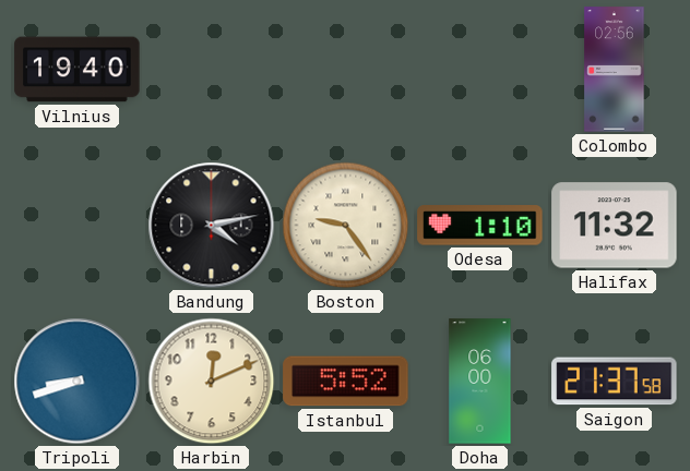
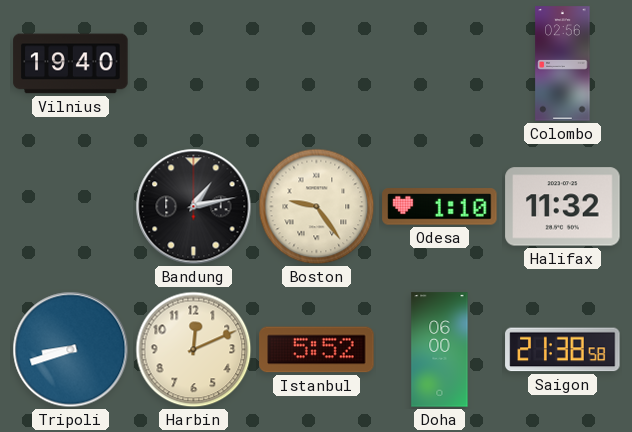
Bandung: 4:13 -> 1:13 (194, 207)
Saigon: 21:37 -> 21:38 (563, 350)
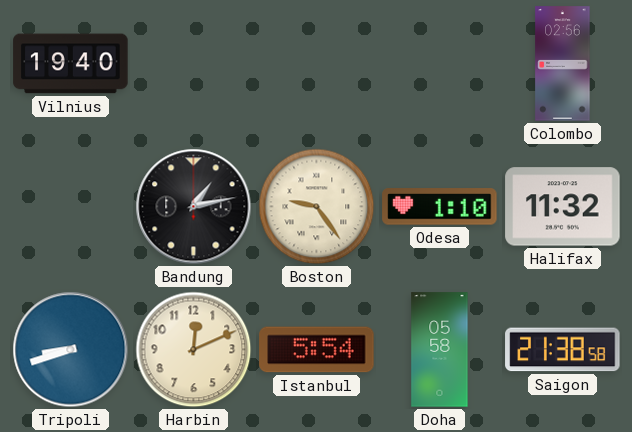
Istanbul: 5:52 -> 5:54 (317, 350)
Doha: 06:00 -> 05:58 (440, 350)
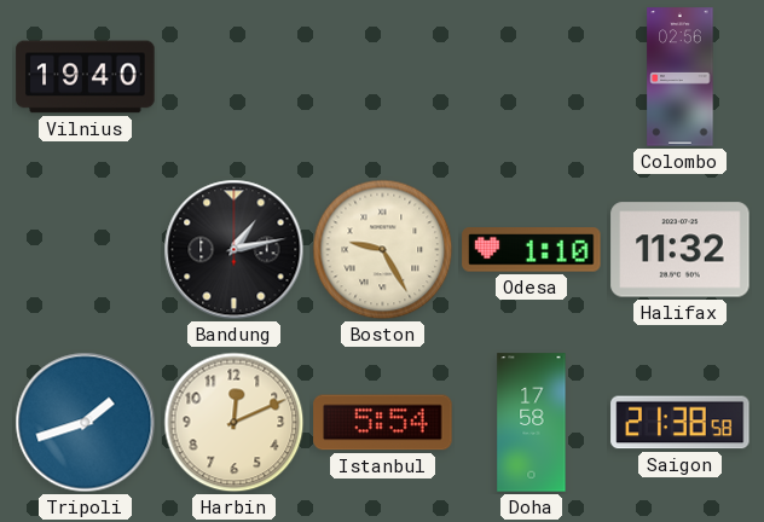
Boston: 9:24 -> 9:25 (383, 250)
Tripoli: 8:42 -> 1:42 (86, 423)
Doha: 05:58 -> 17:58 (532, 423)
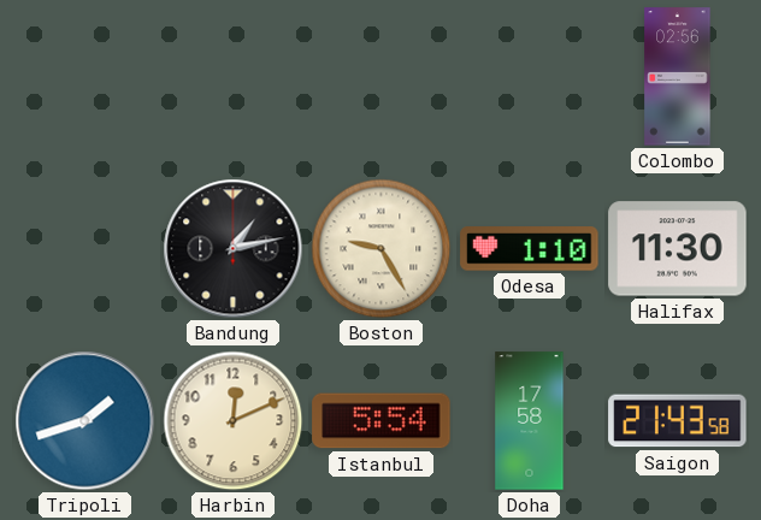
Vilnius: 19:40 -> none (86, 77)
Halifax: 11:32 -> 11:30 (678, 249)
Saigon: 21:38 -> 21:43 (678, 421)
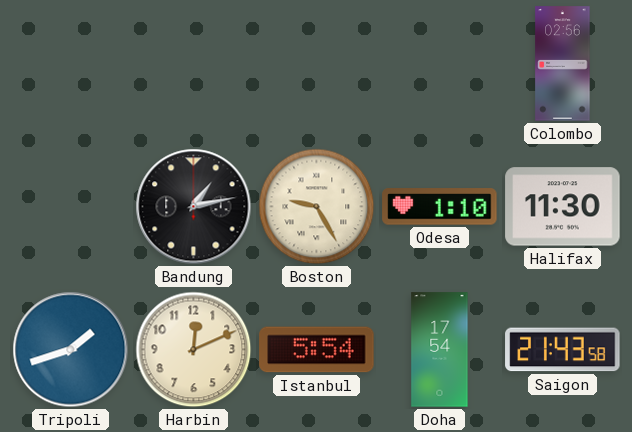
Doha: 17:58 -> 17:54 (440, 350)
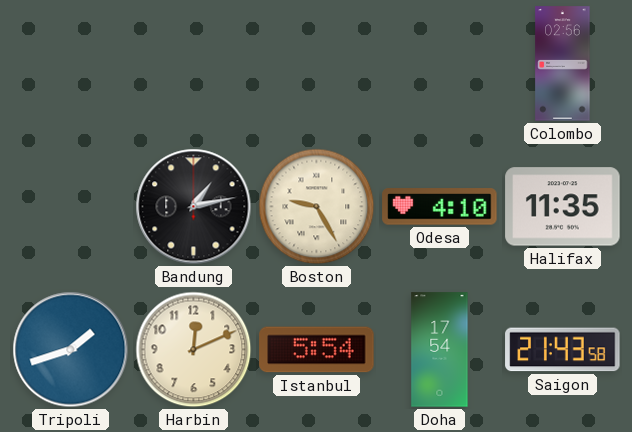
Odesa: 1:10 -> 4:10 (440, 207)
Halifax: 11:30 -> 11:35 (563, 207)
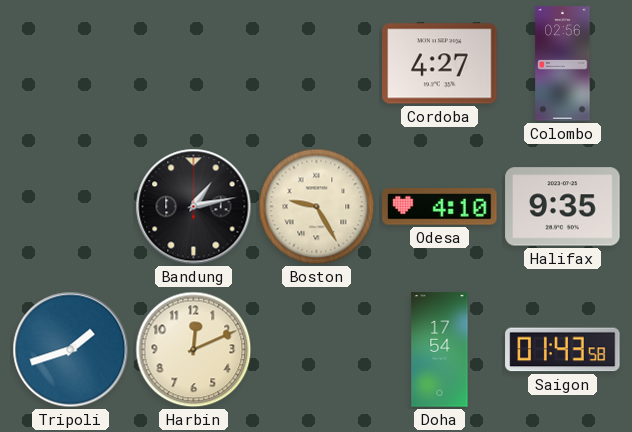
Cordoba: none -> 4:27 (440, 64)
Halifax: 11:35 -> 9:35 (563, 207)
Istanbul: 5:54 -> none (317, 350)
Saigon: 21:43 -> 01:43 (563, 350)
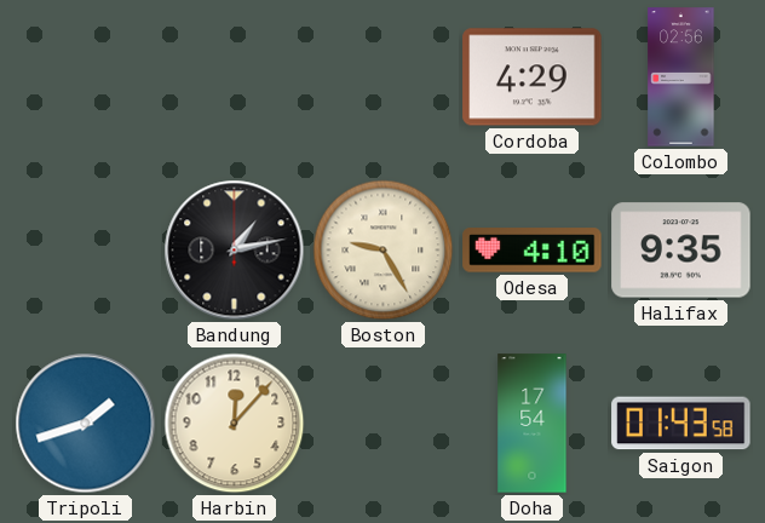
Cordoba: 4:27 -> 4:29 (533, 77)
Harbin: 12:11 -> 12:07 (235, 424)
